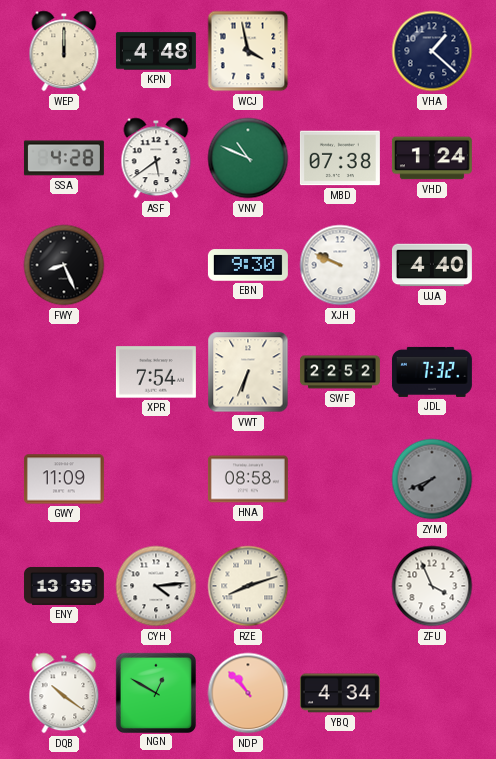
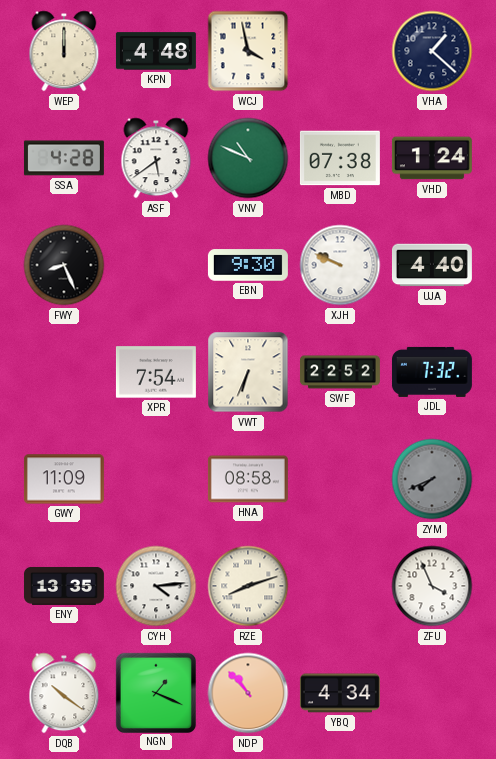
NGN: 12:50 -> 1:19 (155, 692)
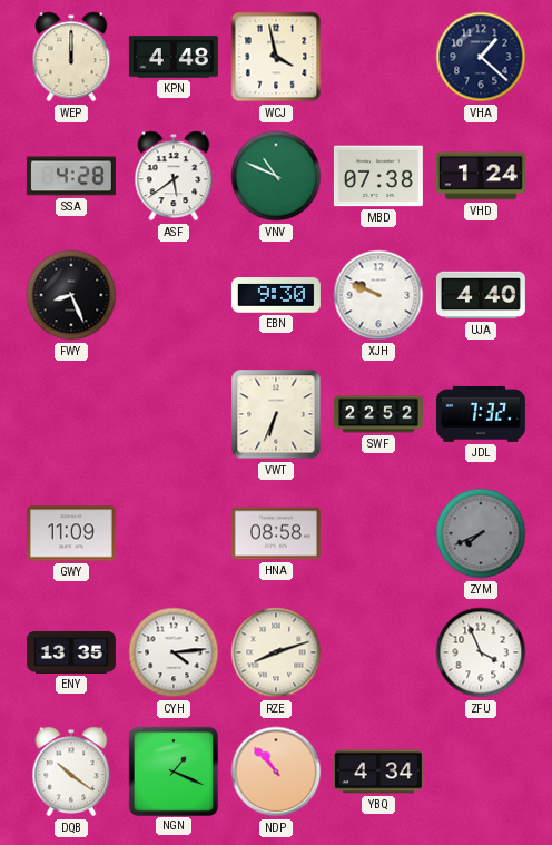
XPR: 7:54 -> none (156, 372)
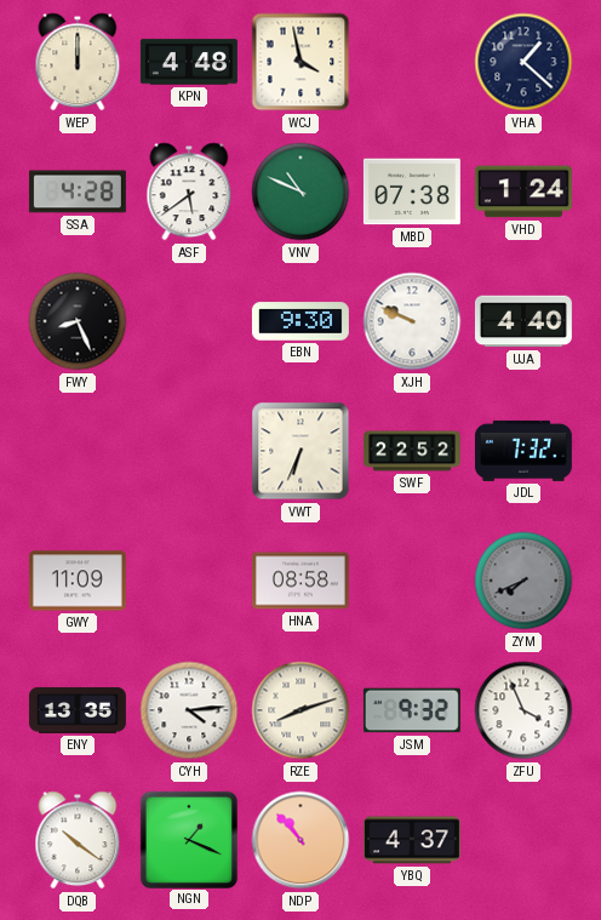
JSM: none -> 9:32 (412, 710)
YBQ: 4:34 -> 4:37 (412, 840)
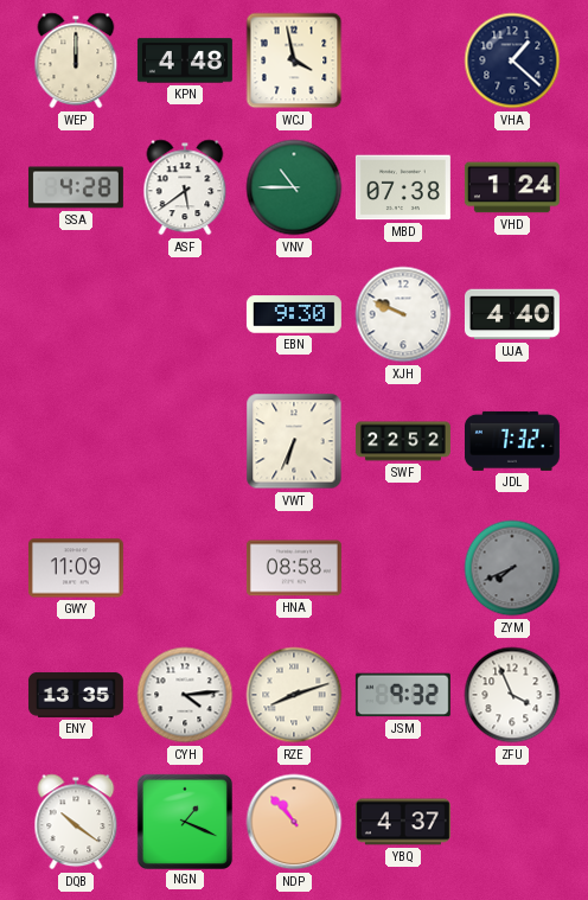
VNV: 10:49 -> 10:45 (294, 187)
FWY: 8:26 -> none (78, 321)
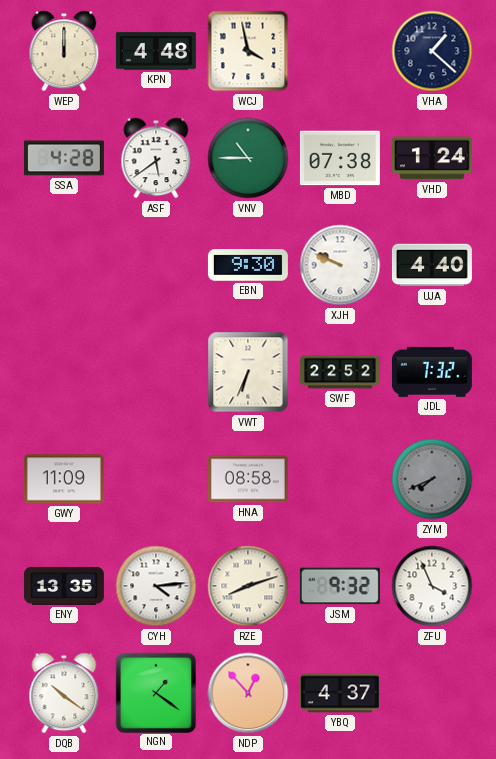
NGN: 1:19 -> 1:21 (155, 692)
NDP: 10:53 -> 12:53 (248, 693)
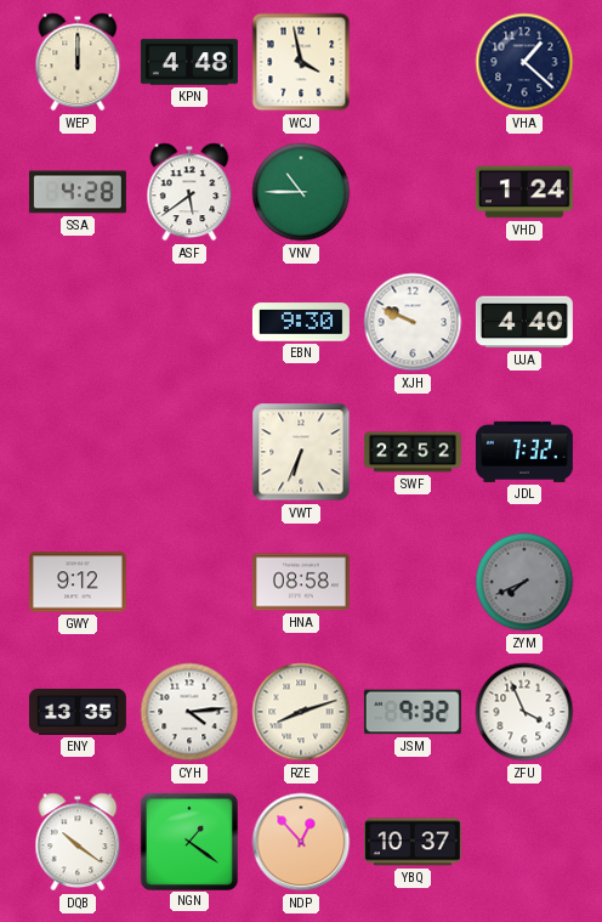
MBD: 07:38 -> none (340, 158)
GWY: 11:09 -> 9:12 (78, 582)
YBQ: 4:37 -> 10:37 (413, 842)
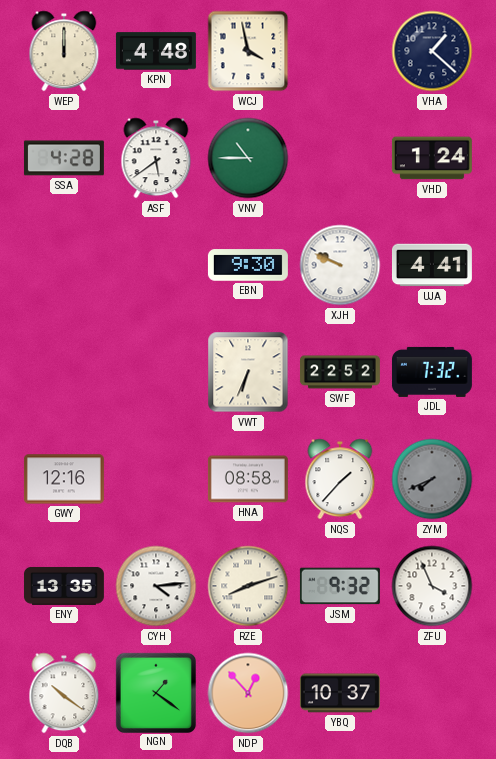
UJA: 4:40 -> 4:41 (432, 265)
GWY: 9:12 -> 12:16 (64, 479)
NQS: none -> 1:37 (340, 479)
